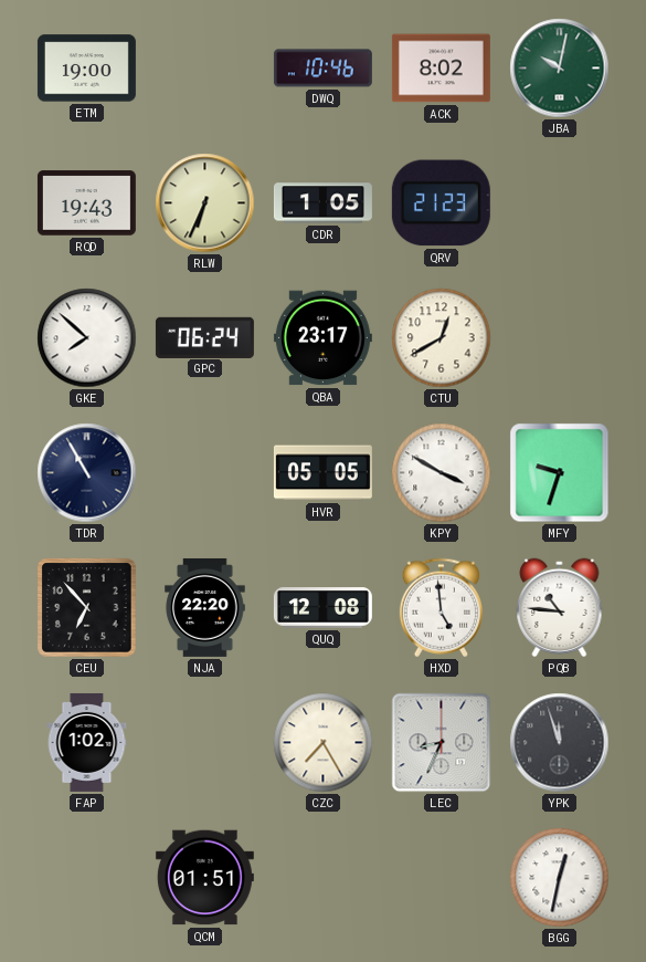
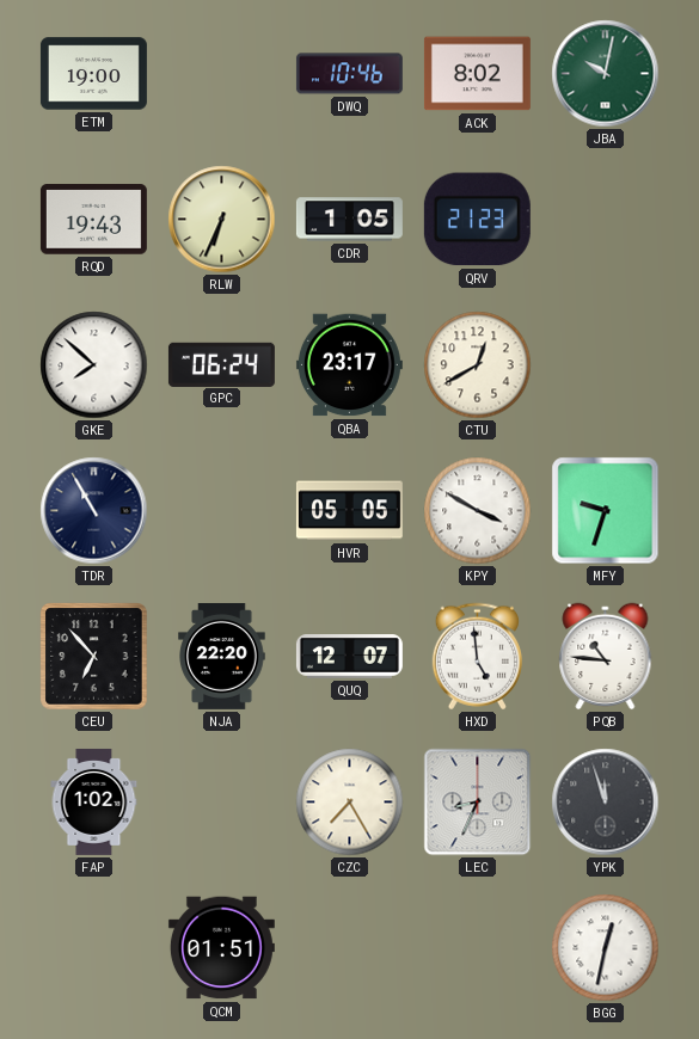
QUQ: 12:08 -> 12:07 (349, 657)
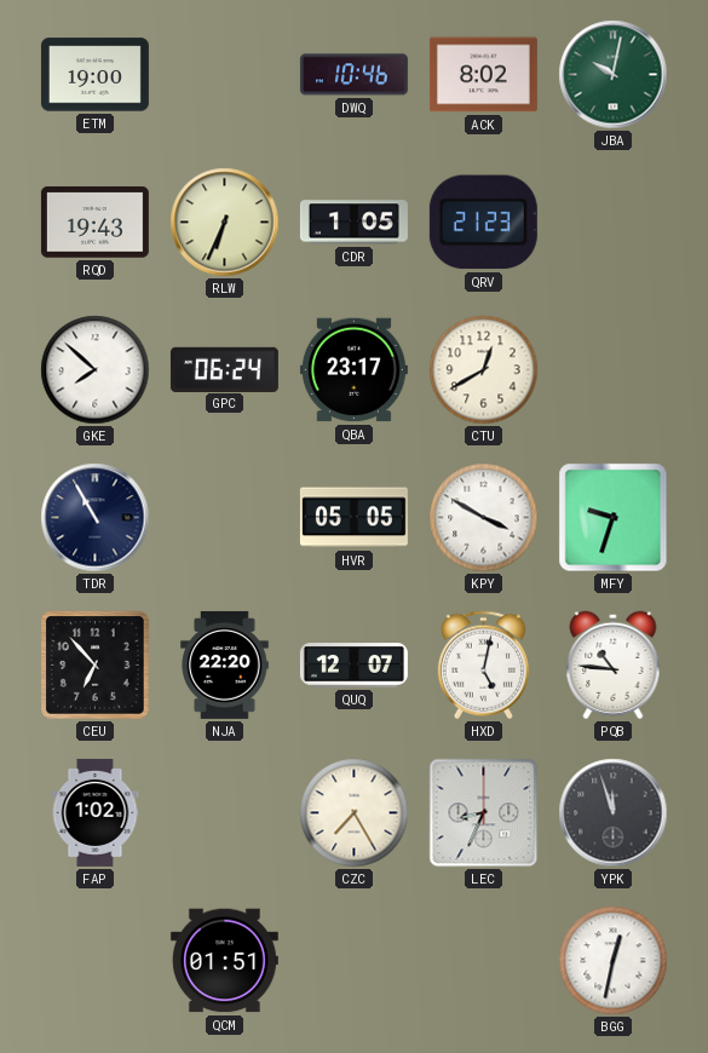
HXD: 4:59 -> 5:02 (483, 666)
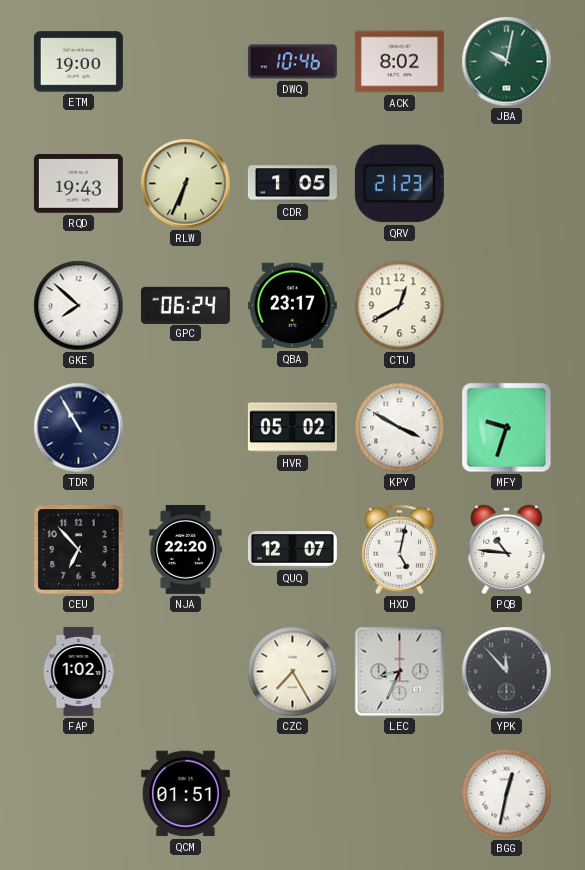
HVR: 05:05 -> 05:02 (292, 428)
YPK: 11:57 -> 11:53 (507, 672)
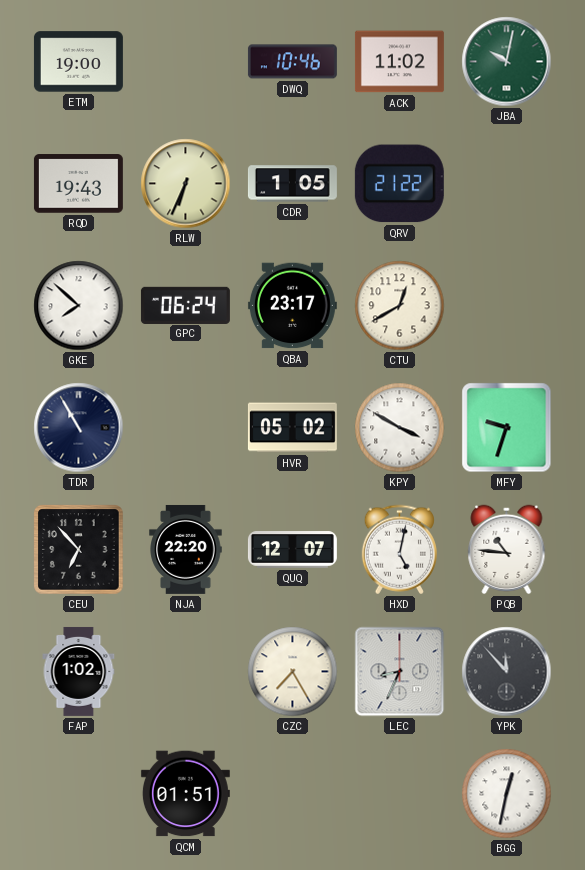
ACK: 8:02 -> 11:02 (399, 62)
QRV: 21:23 -> 21:22 (399, 184)
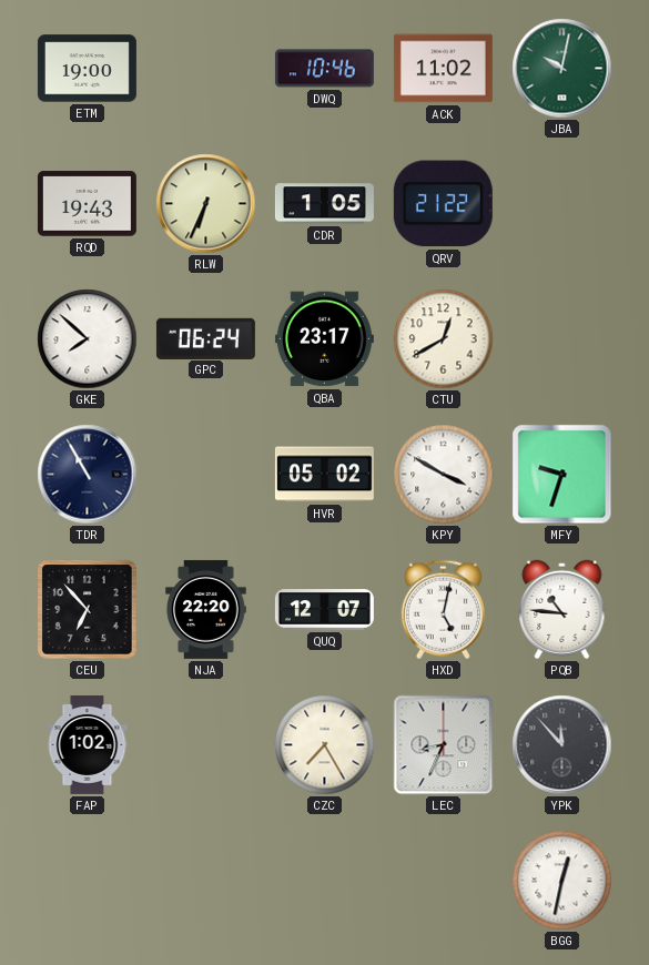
QCM: 01:51 -> none (185, 794)
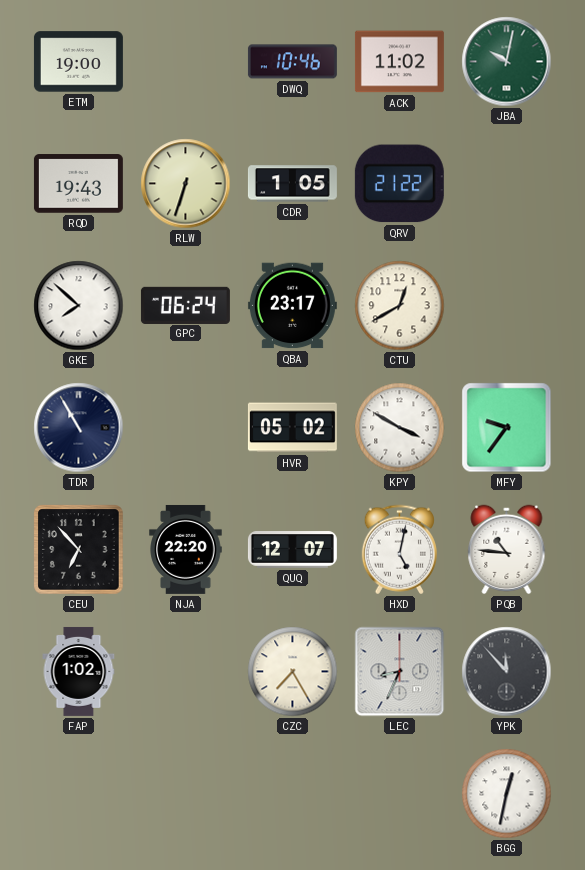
RLW: 6:34 -> 6:33 (186, 184)
MFY: 9:33 -> 9:36 (507, 428)
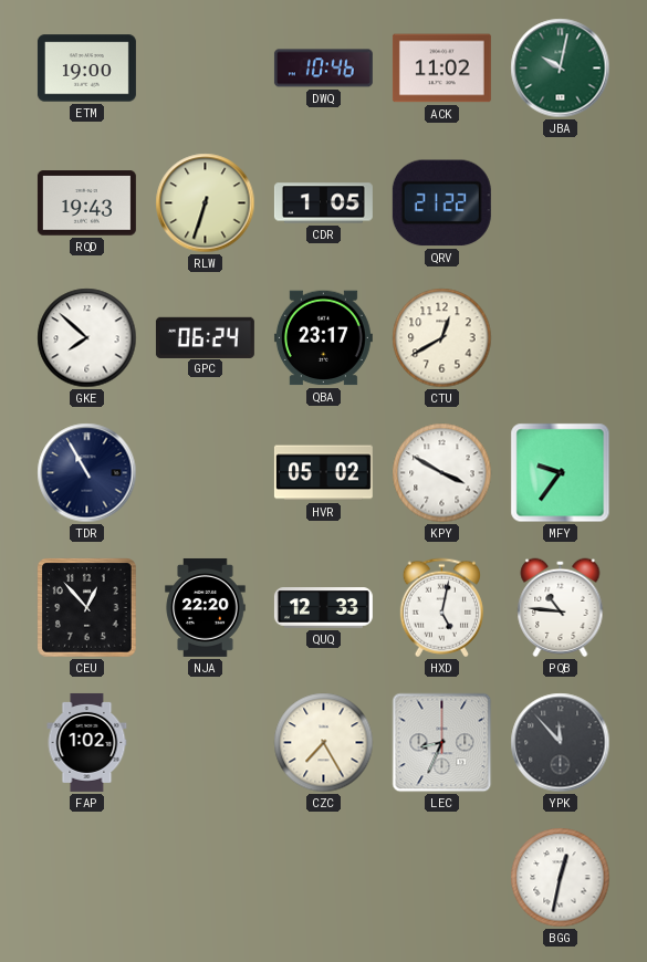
CEU: 6:53 -> 12:53 (87, 608)
QUQ: 12:07 -> 12:33 (323, 608)
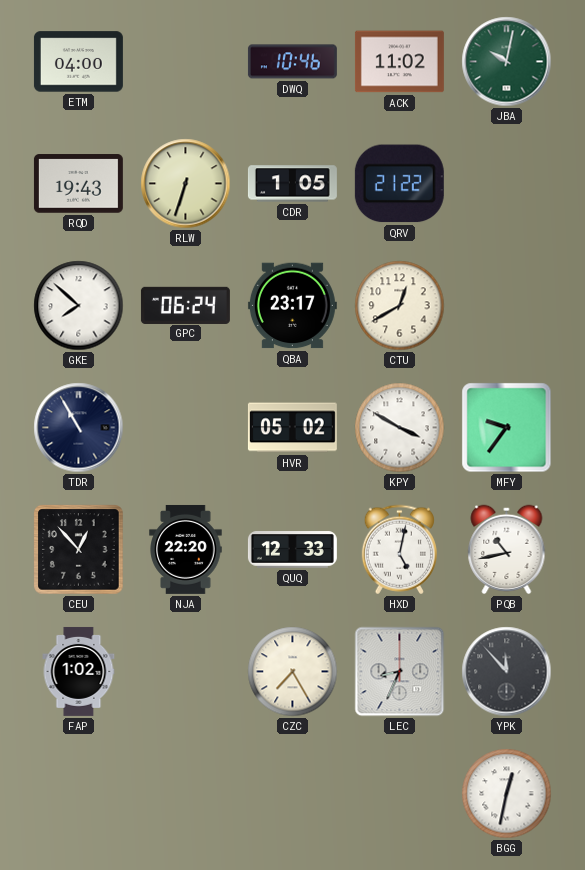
ETM: 19:00 -> 04:00 (78, 62)
PQB: 10:46 -> 10:43 (507, 550)
